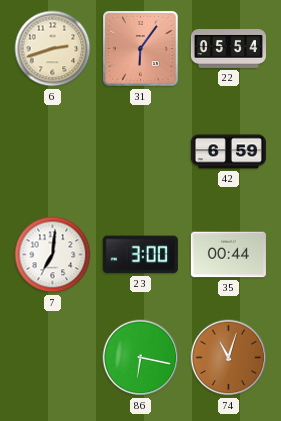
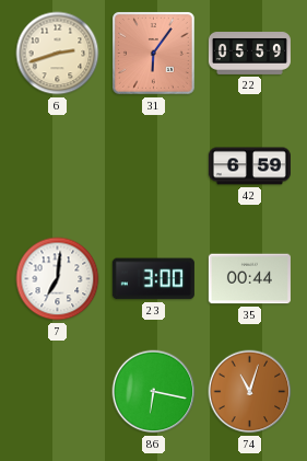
22: 05:54 -> 05:59 (249, 54)
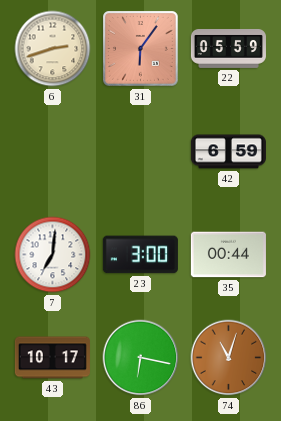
43: none -> 10:17 (52, 358)
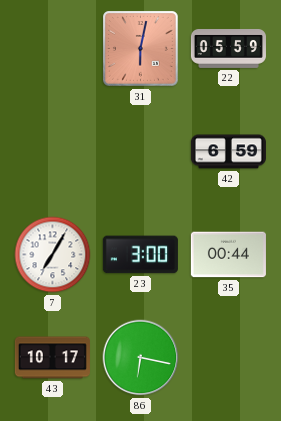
6: 2:42 -> none (53, 49)
31: 6:06 -> 6:02 (141, 49)
7: 7:01 -> 7:05 (53, 255)
74: 11:03 -> none (229, 358)
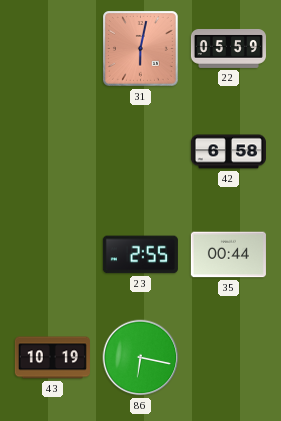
42: 6:59 -> 6:58 (228, 152)
7: 7:05 -> none (53, 255)
23: 3:00 -> 2:55 (140, 255)
43: 10:17 -> 10:19 (52, 358)
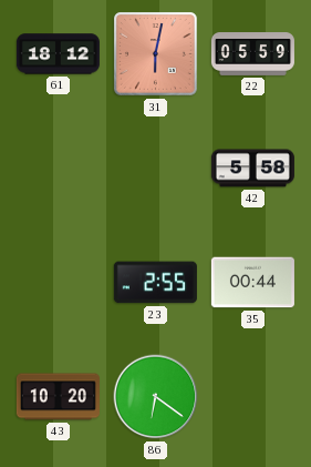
61: none -> 18:12 (58, 54)
42: 6:58 -> 5:58 (252, 169)
43: 10:19 -> 10:20 (58, 397)
86: 6:17 -> 6:21 (156, 397)
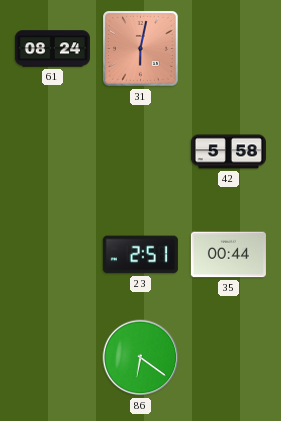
61: 18:12 -> 08:24 (52, 49)
22: 05:59 -> none (252, 54)
23: 2:55 -> 2:51 (140, 255)
43: 10:20 -> none (58, 397)
